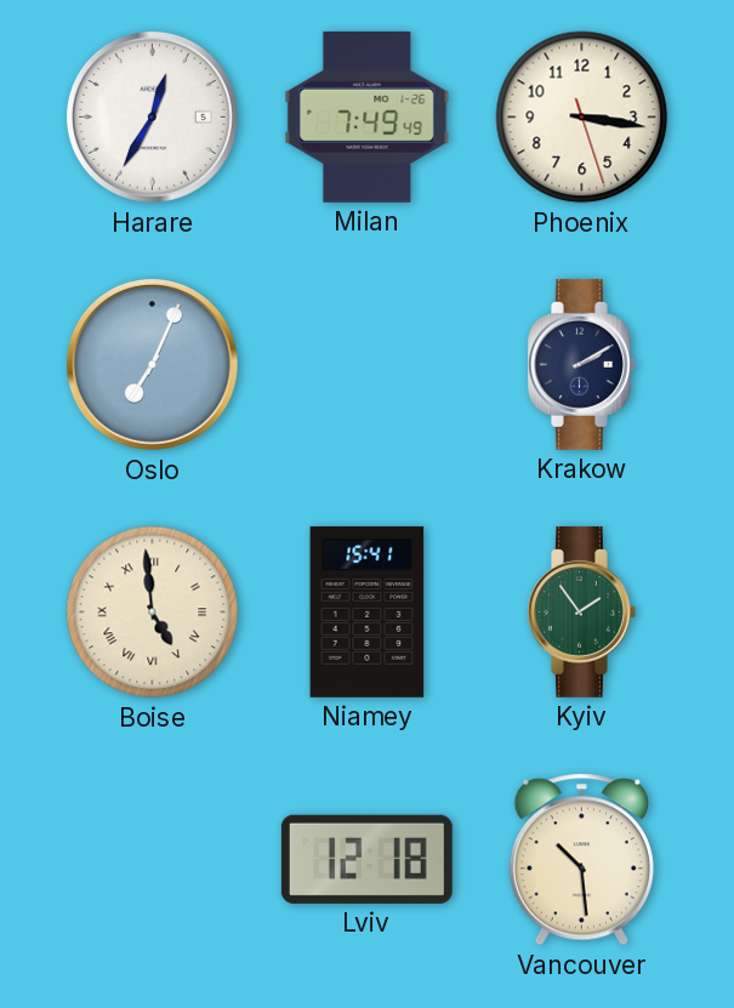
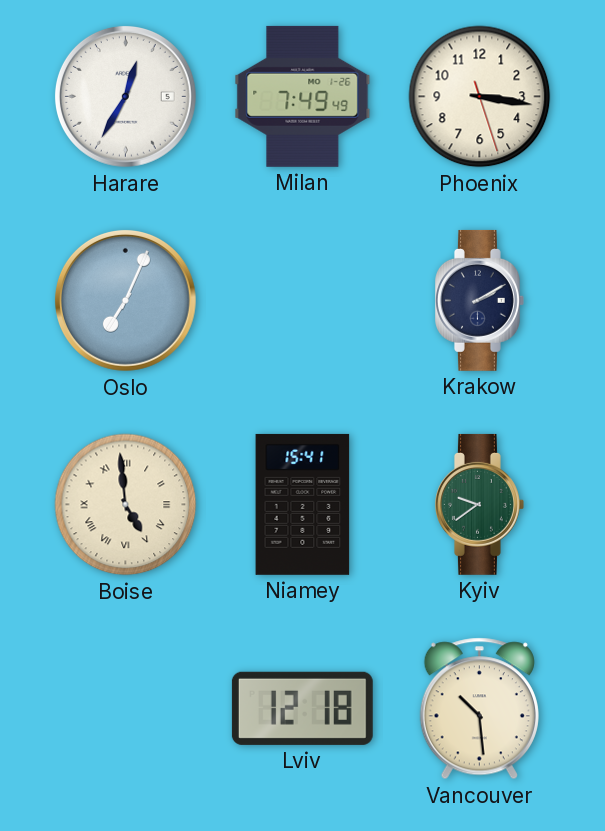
Kyiv: 1:54 -> 9:39 (480, 504)
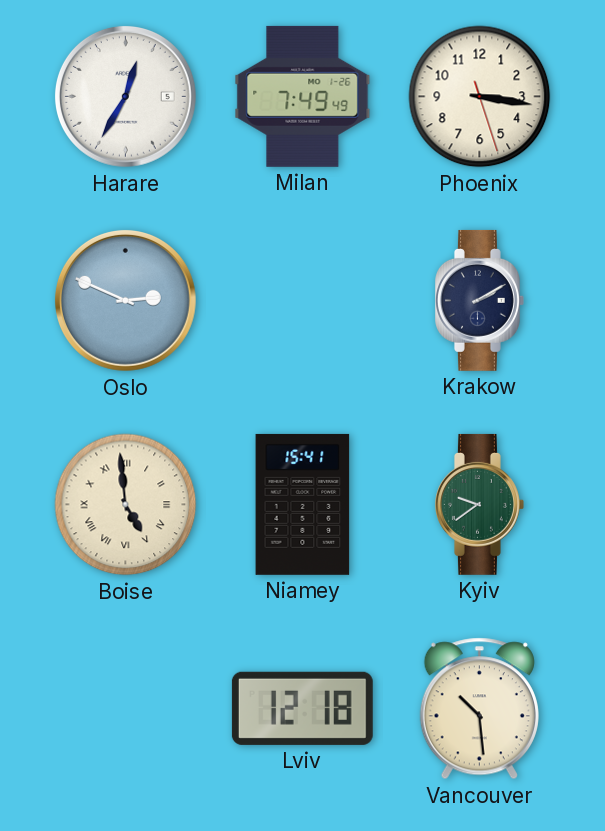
Oslo: 7:04 -> 2:49 (125, 300)
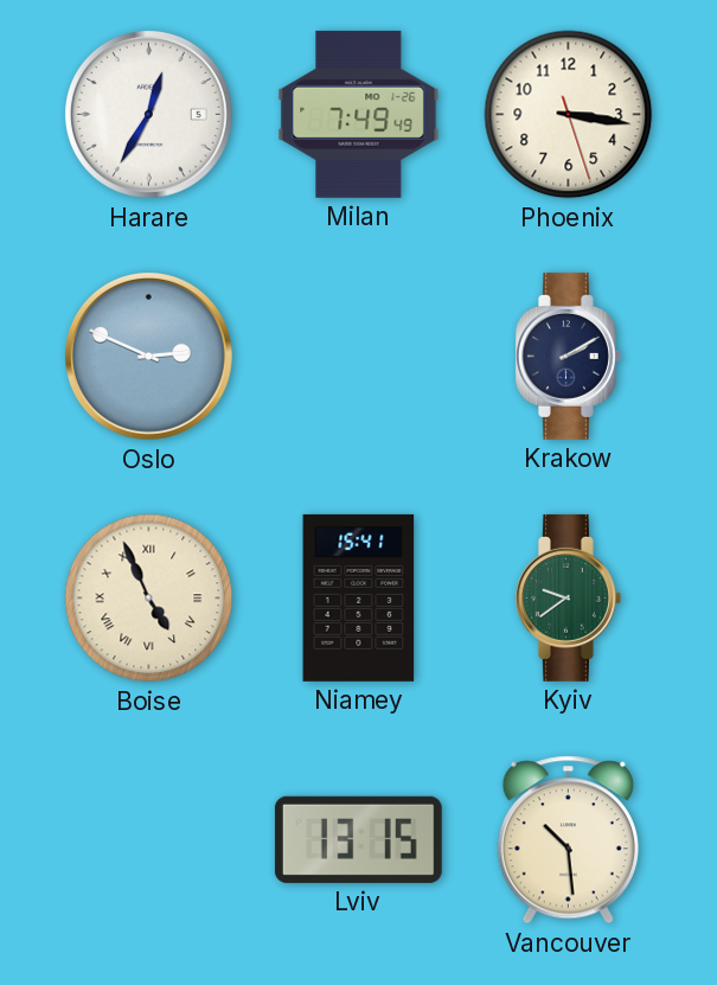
Boise: 4:59 -> 4:56 (149, 599)
Lviv: 12:18 -> 13:15 (358, 839)
